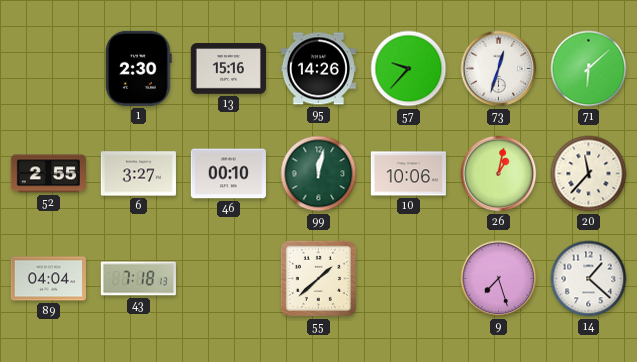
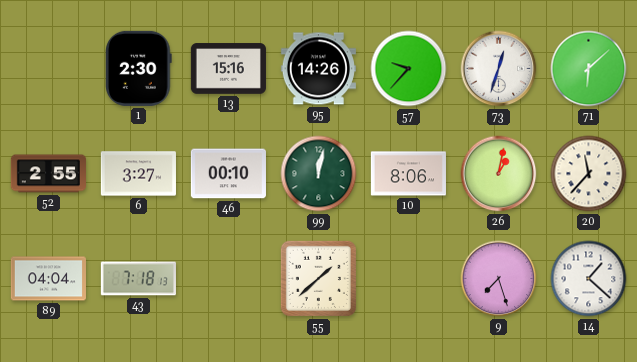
10: 10:06 -> 8:06 (408, 174)
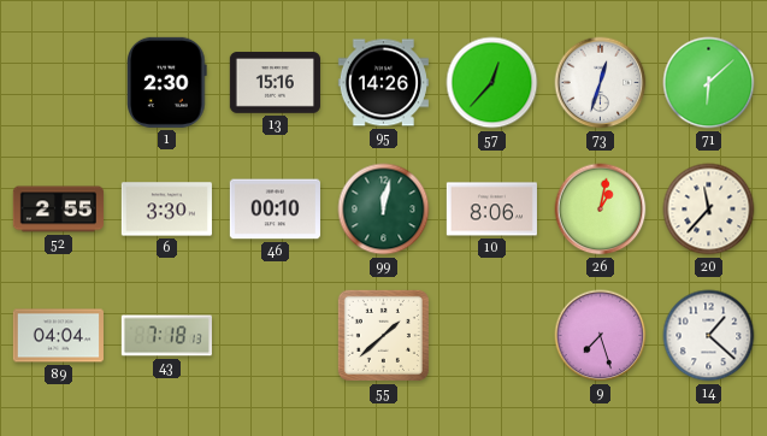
57: 9:37 -> 12:37 (492, 83)
6: 3:27 -> 3:30 (166, 210)
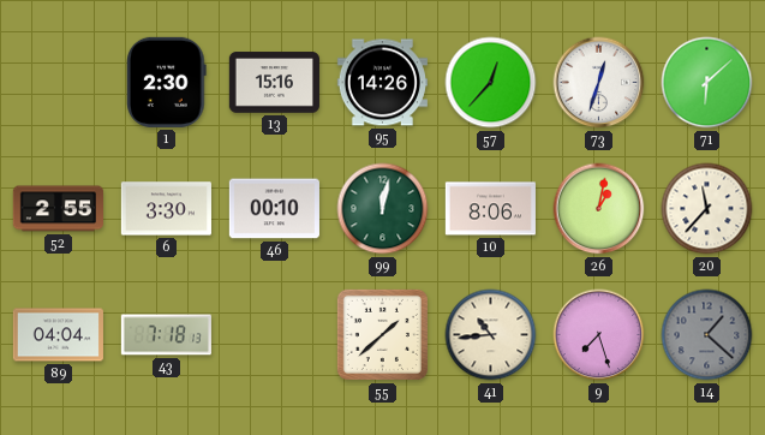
41: none -> 10:44 (491, 335)
14 dial: white -> grey (707, 335)
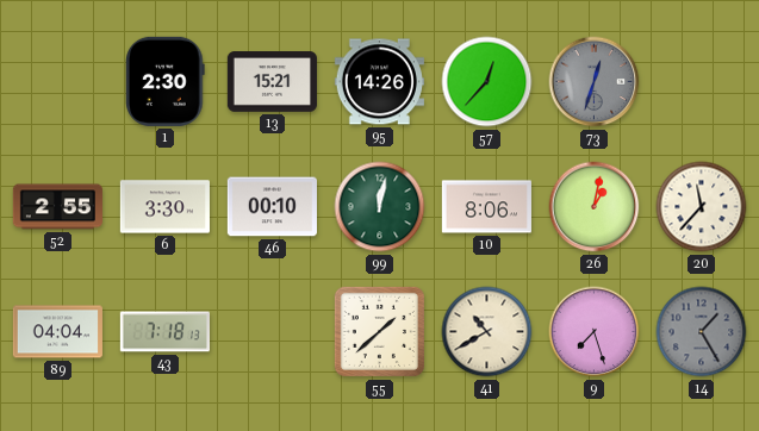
13: 15:16 -> 15:21 (272, 82)
73 dial: white -> grey (595, 82)
71: 6:08 -> none (707, 83)
41: 10:44 -> 10:40 (487, 332)
14: 1:22 -> 1:25 (702, 332)
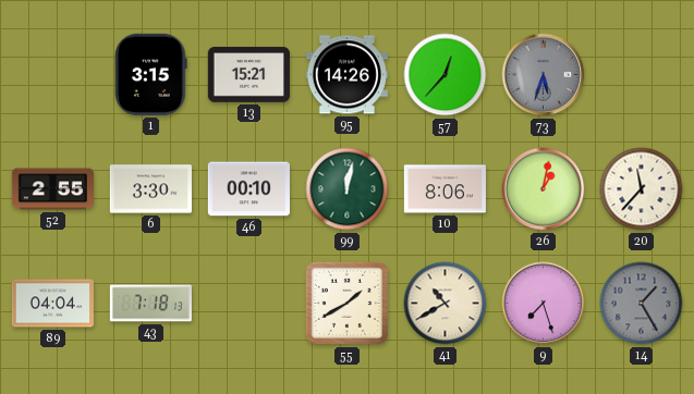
1: 2:30 -> 3:15 (151, 74)
73: 12:33 -> 5:33 (544, 75)
55: 1:38 -> 1:40 (346, 303)
